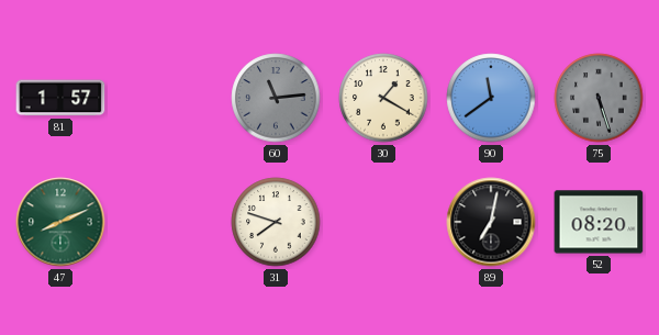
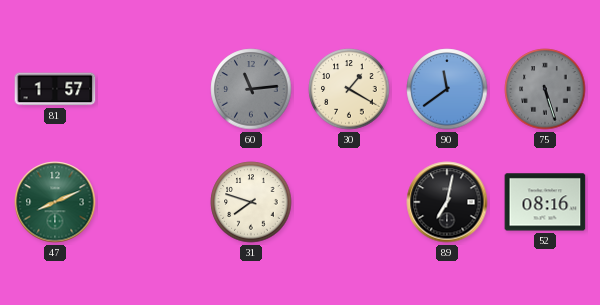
52: 08:20 -> 08:16 (545, 202)
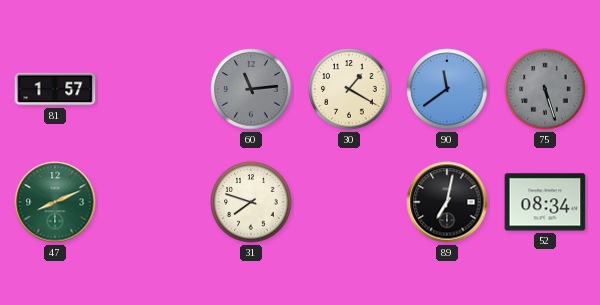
52: 08:16 -> 08:34 (545, 202)
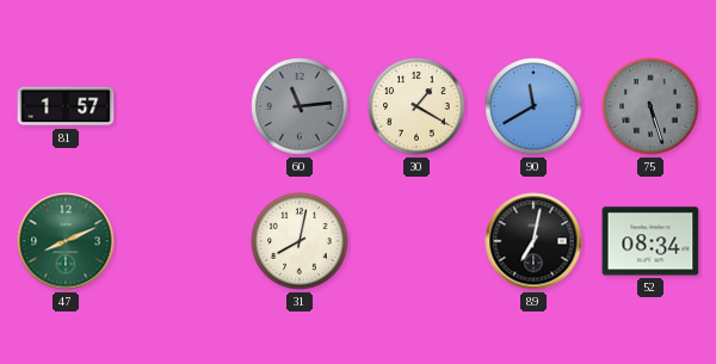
90: 11:39 -> 11:40 (533, 106)
31: 7:48 -> 8:02 (300, 241)
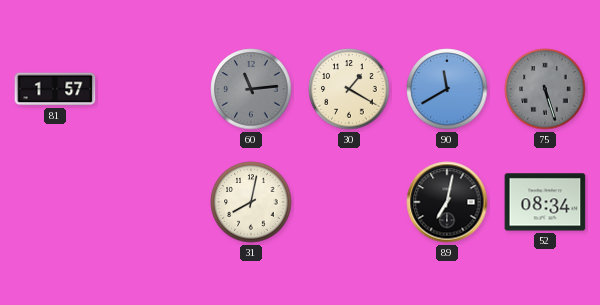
47: 8:11 -> none (66, 241)
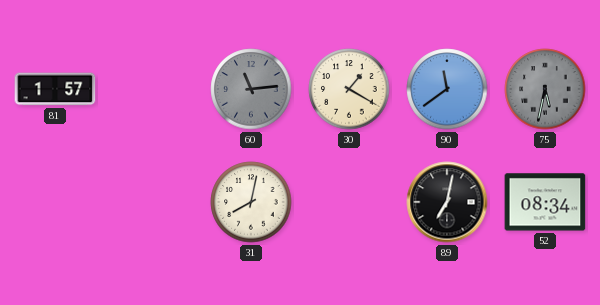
90: 11:40 -> 11:39 (447, 89)
75: 5:27 -> 5:32 (545, 89)
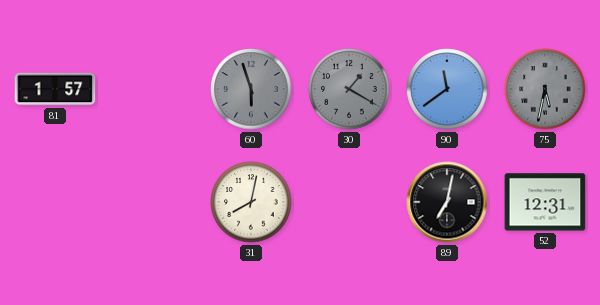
60: 11:14 -> 5:57 (251, 89)
30 dial: cream -> grey (349, 89)
52: 08:34 -> 12:31 (545, 202)
